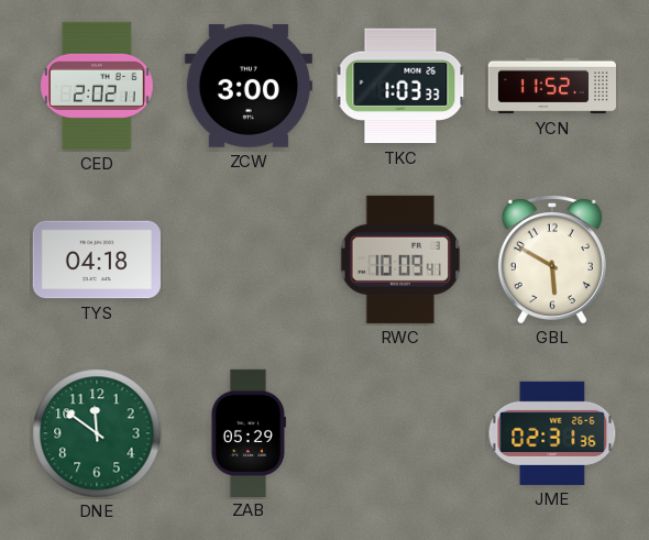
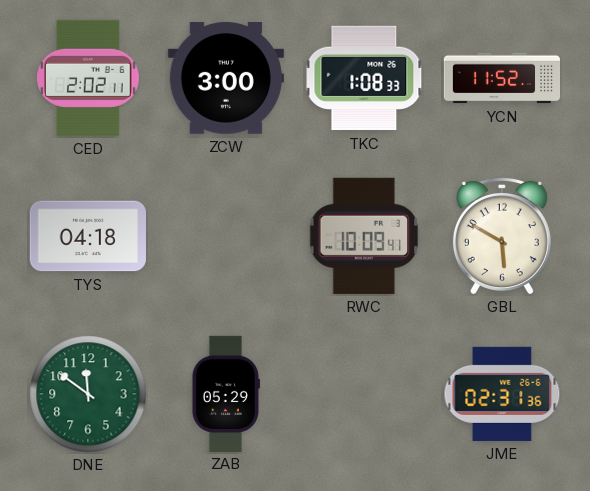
TKC: 1:03 -> 1:08 (364, 78)
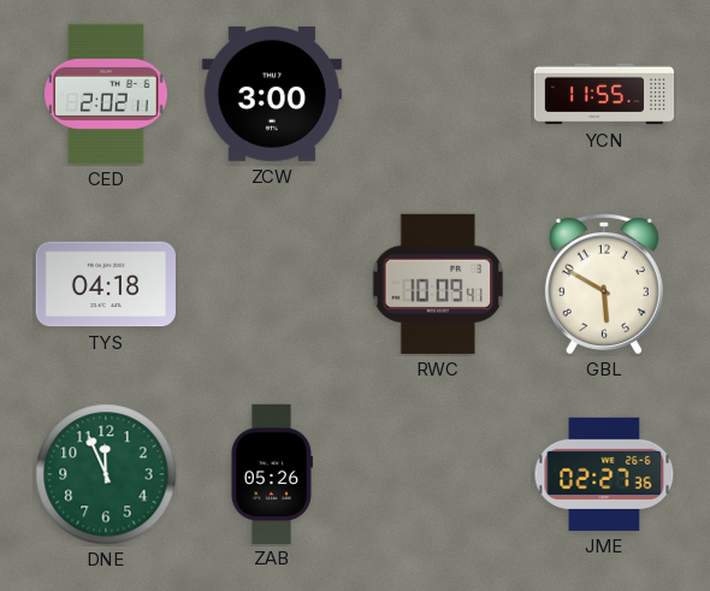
TKC: 1:08 -> none (364, 78)
YCN: 11:52 -> 11:55 (603, 94)
DNE: 11:51 -> 11:56 (106, 474)
ZAB: 05:29 -> 05:26 (272, 473)
JME: 02:31 -> 02:27 (604, 474)
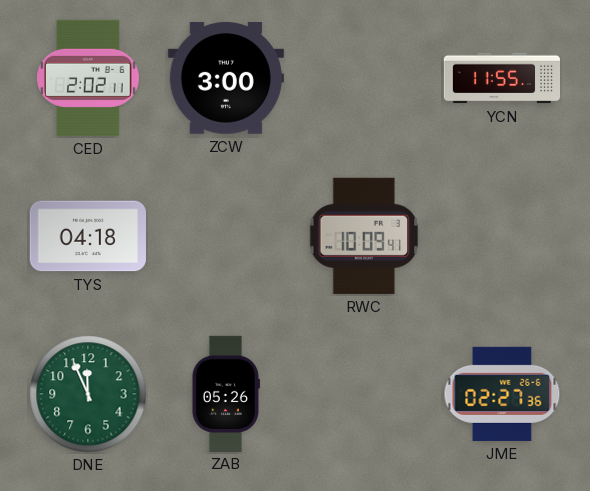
GBL: 5:50 -> none (604, 283)
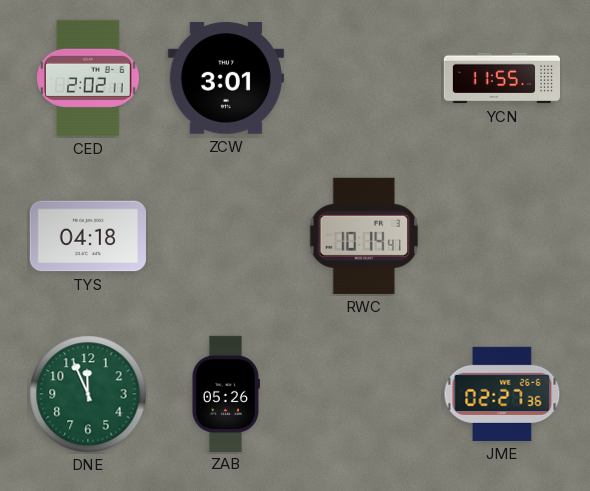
ZCW: 3:00 -> 3:01 (226, 78)
RWC: 10:09 -> 10:14 (364, 236)
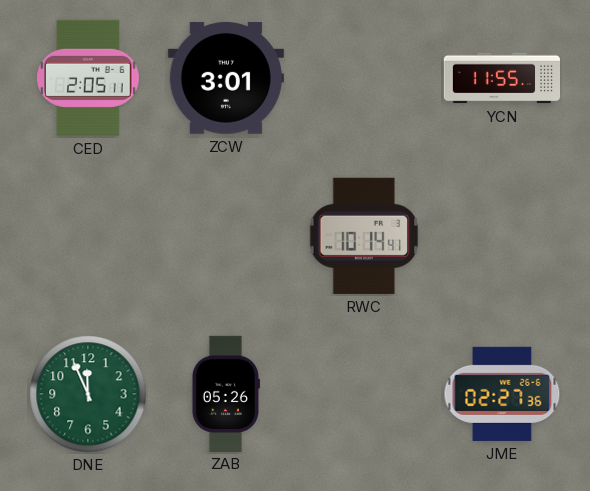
CED: 2:02 -> 2:05 (89, 78)
TYS: 04:18 -> none (88, 236)
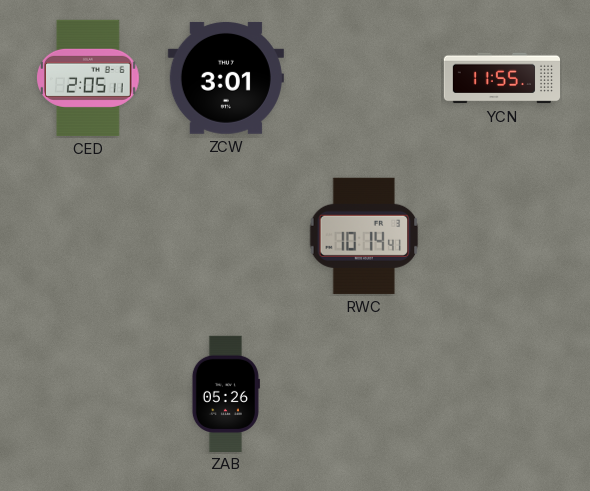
DNE: 11:56 -> none (88, 394)
JME: 02:27 -> none (502, 394)
